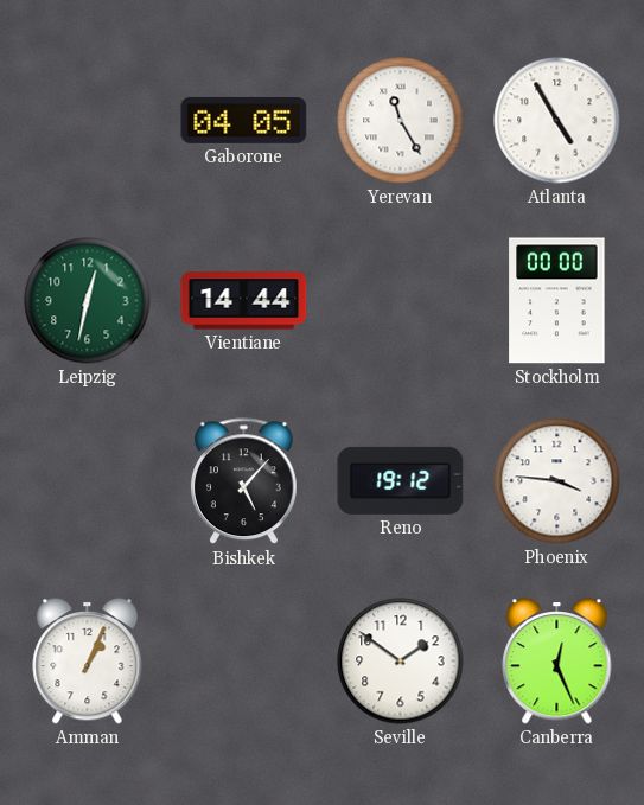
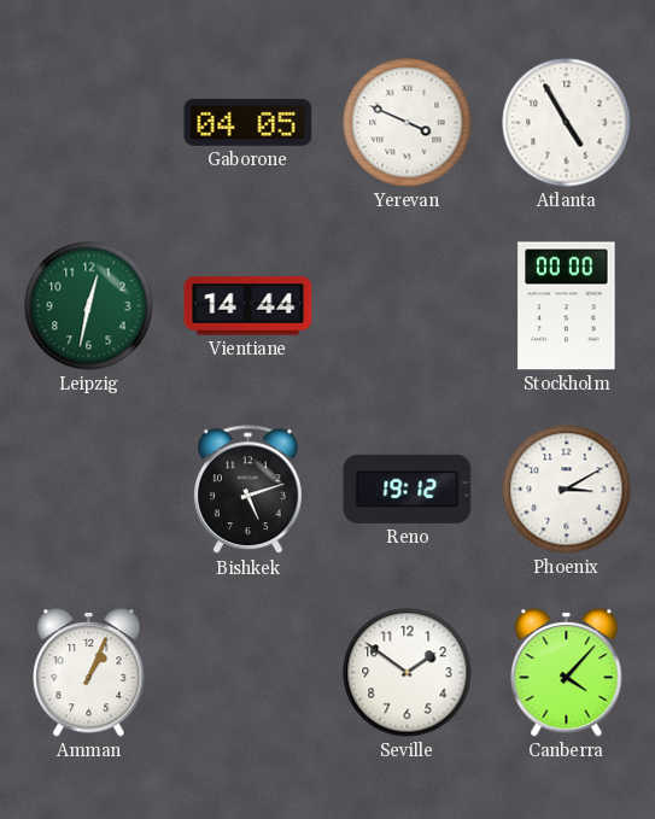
Yerevan: 11:25 -> 3:49 (408, 123)
Bishkek: 5:07 -> 5:12 (247, 490)
Phoenix: 3:46 -> 3:10 (567, 490)
Canberra: 12:26 -> 4:07 (567, 673)
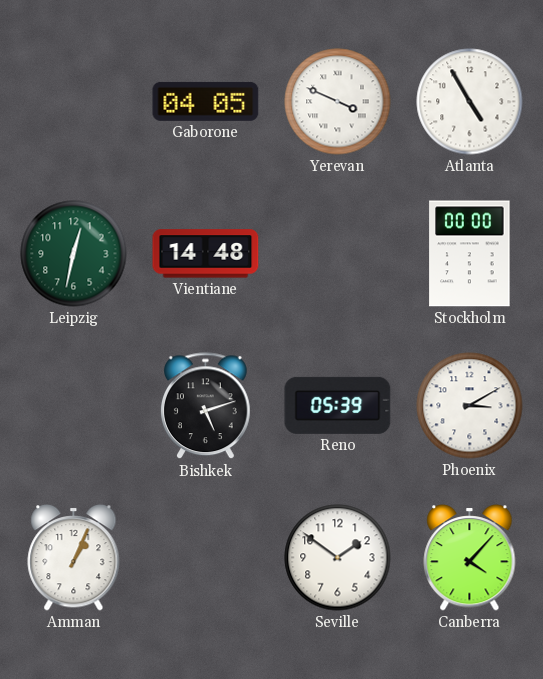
Vientiane: 14:44 -> 14:48 (206, 254)
Reno: 19:12 -> 05:39 (338, 405)
